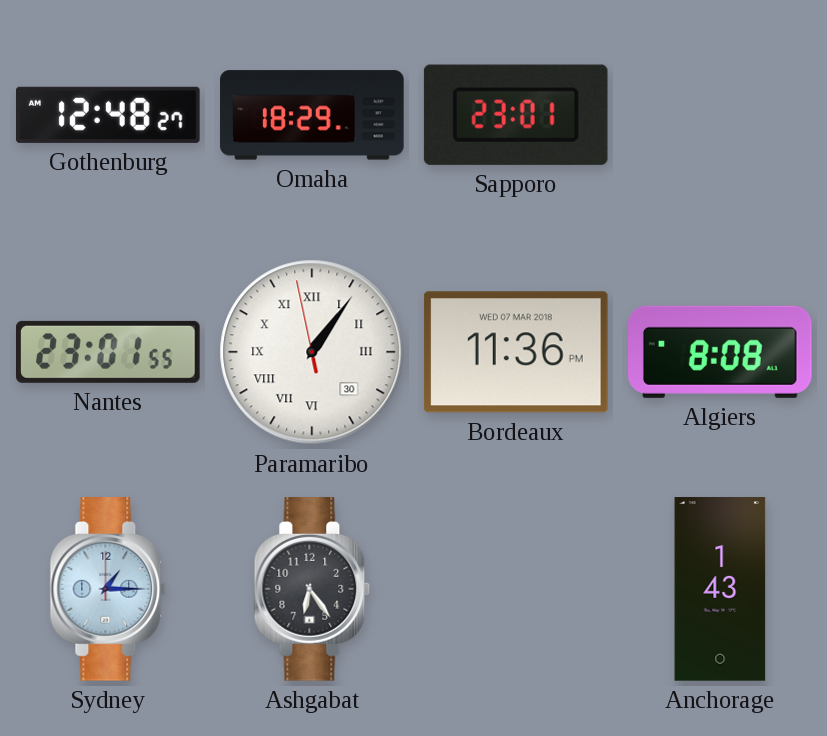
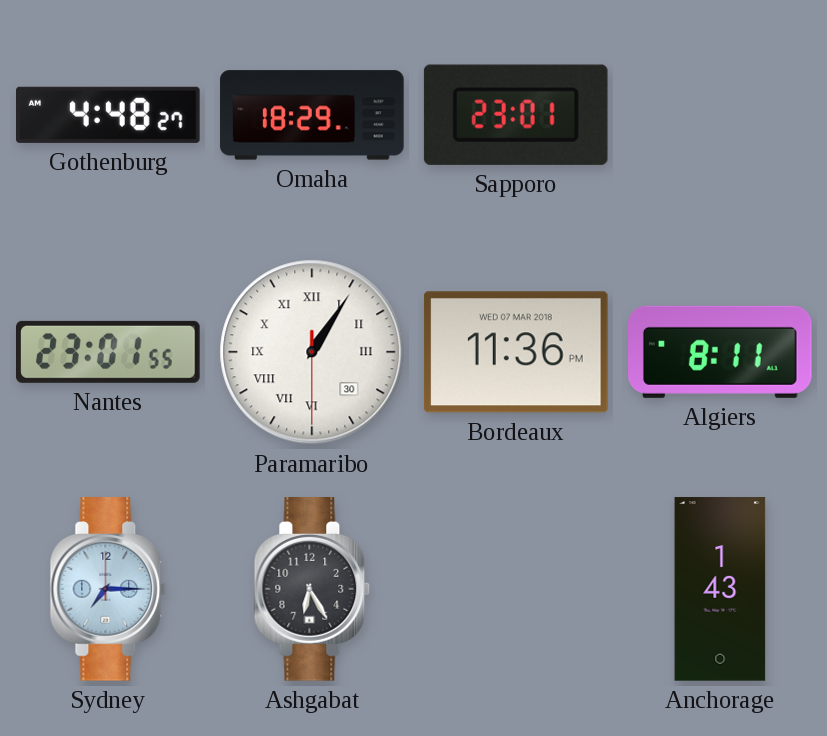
Gothenburg: 12:48 -> 4:48 (109, 115)
Paramaribo: 1:05:58 -> 1:05:30 (312, 352)
Algiers: 8:08 -> 8:11 (721, 352)
Sydney: 1:15 -> 7:15 (108, 590)
Ashgabat: 6:24 -> 6:25 (312, 590)
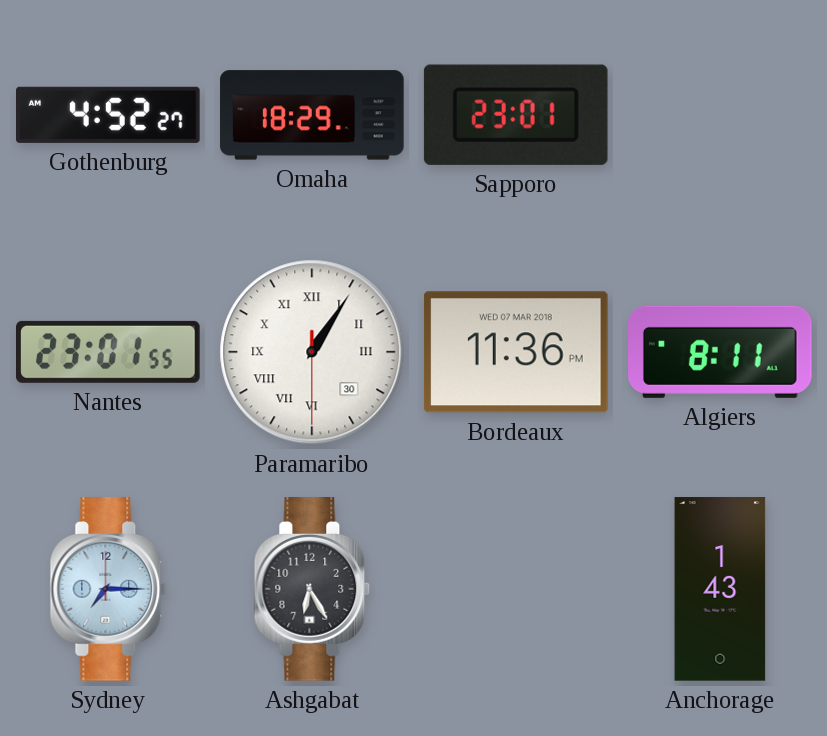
Gothenburg: 4:48 -> 4:52 (109, 115)
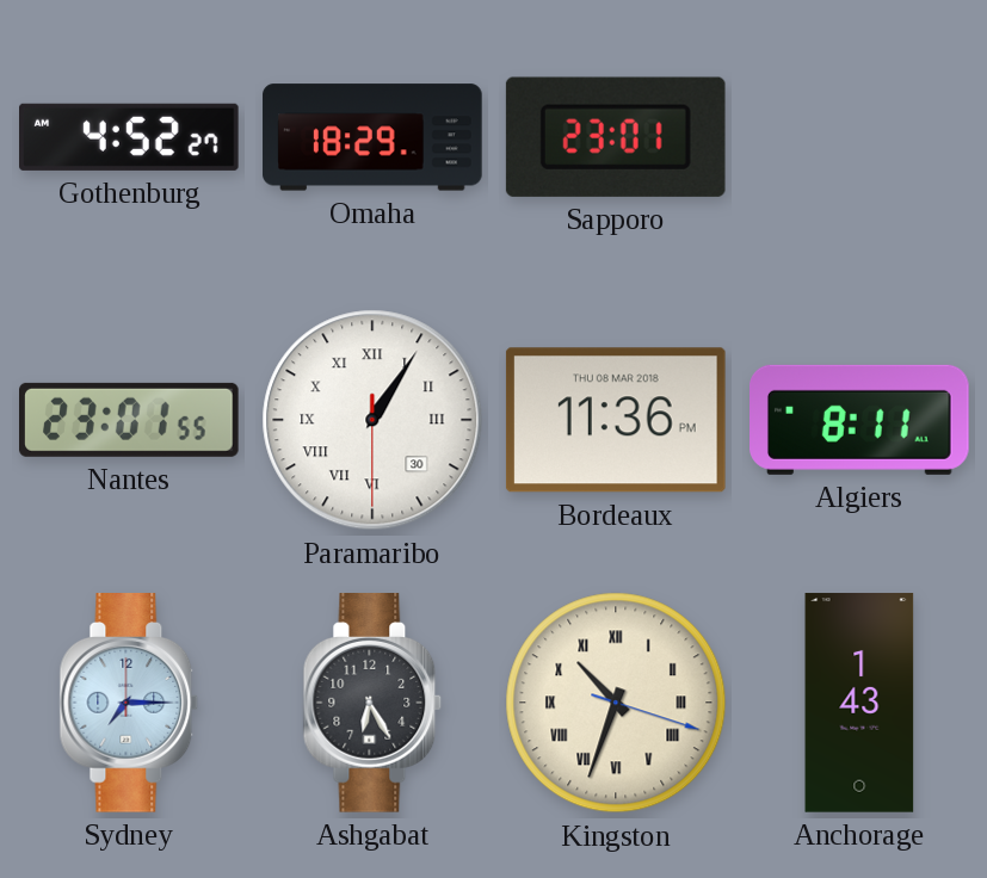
Bordeaux date: WED 07 MAR 2018 -> THU 08 MAR 2018 (616, 420)
Kingston: none -> 10:33 (616, 703)
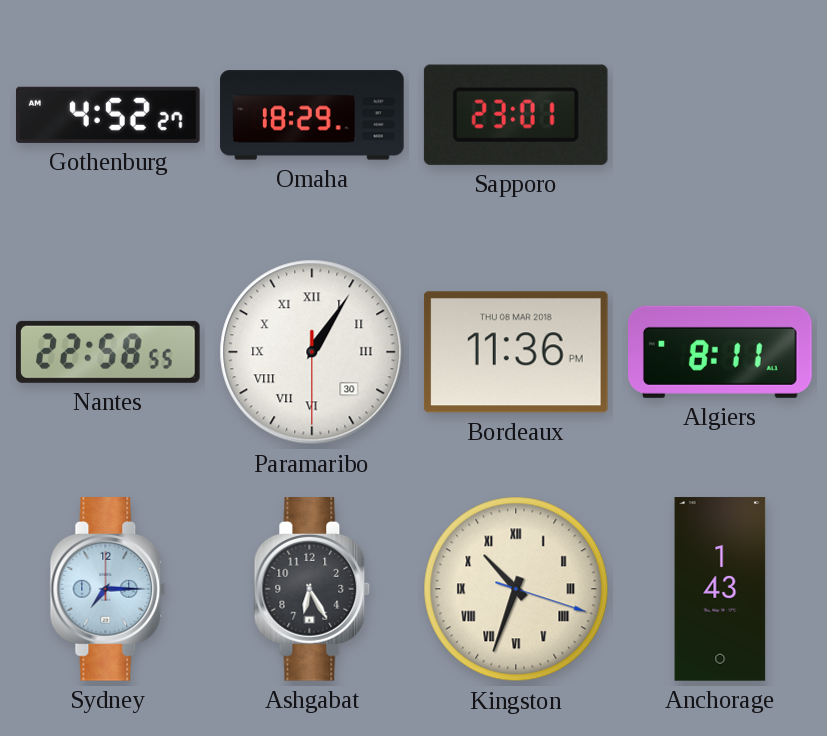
Nantes: 23:01 -> 22:58 (109, 352)
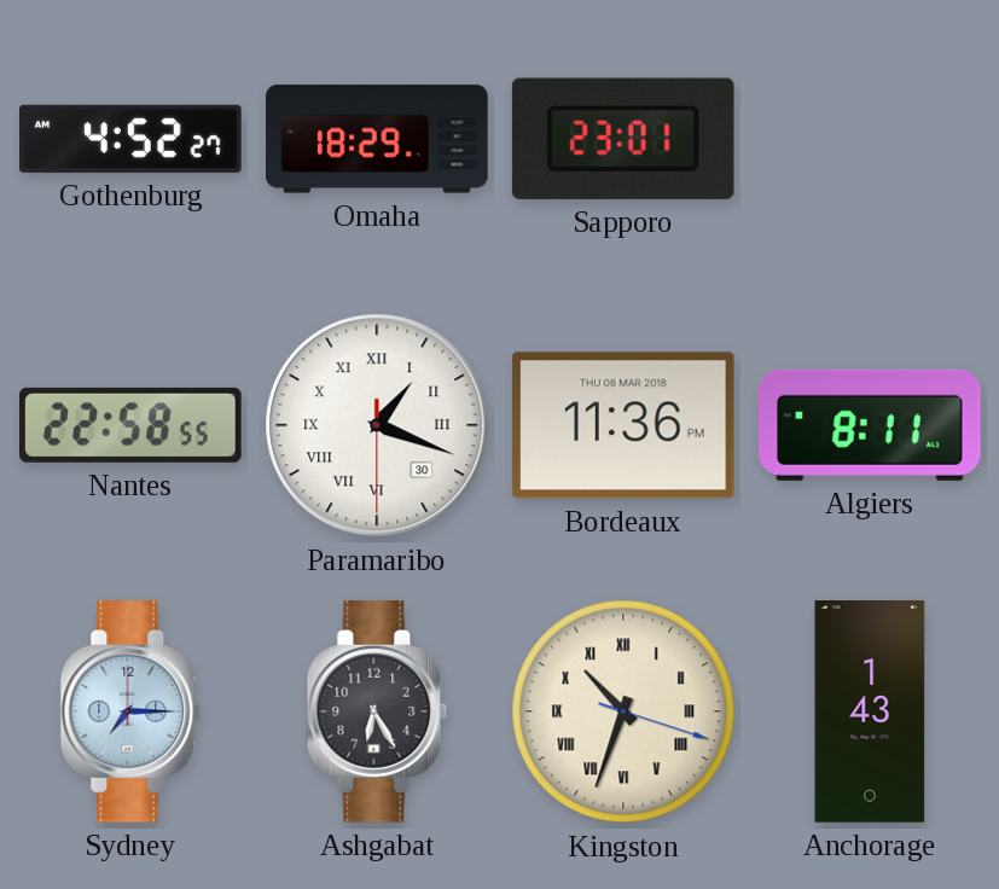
Paramaribo: 1:05 -> 1:18 (377, 425)
